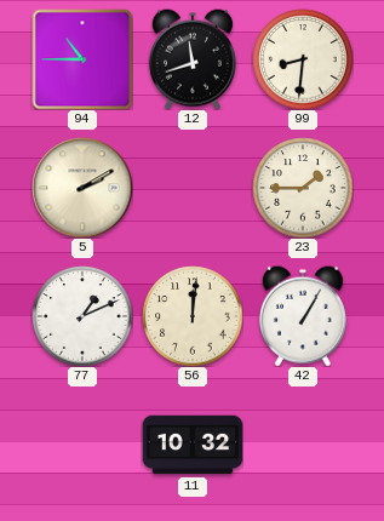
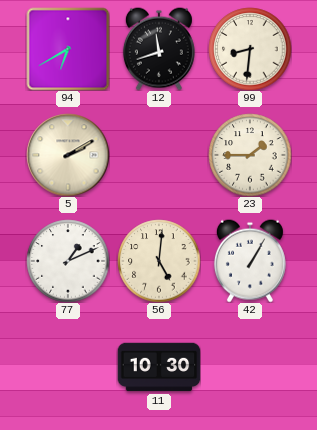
94: 10:45 -> 6:40 (68, 49)
56: 12:01 -> 5:01 (159, 261)
11: 10:32 -> 10:30 (159, 367)
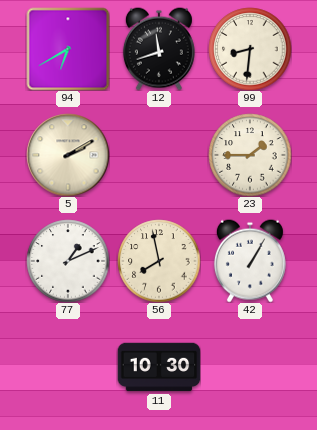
56: 5:01 -> 7:58 (159, 261)
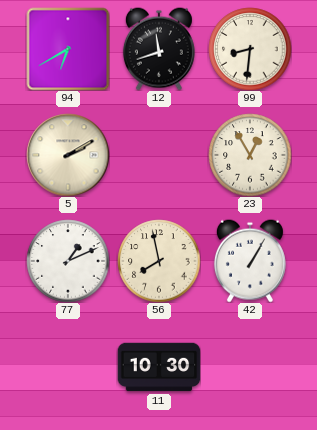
23: 1:45 -> 12:55 (250, 155)
